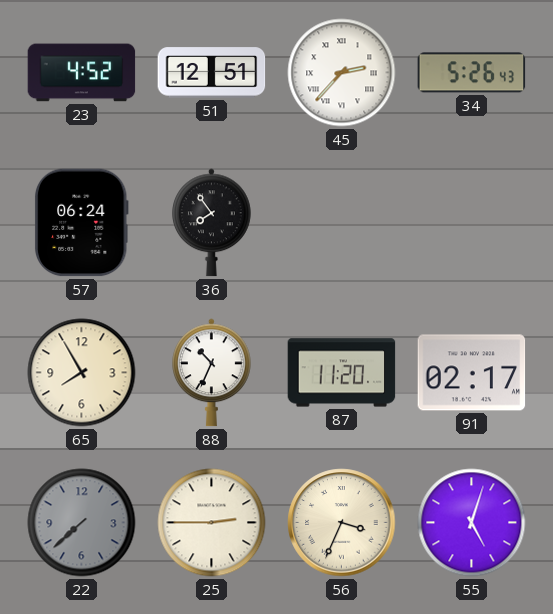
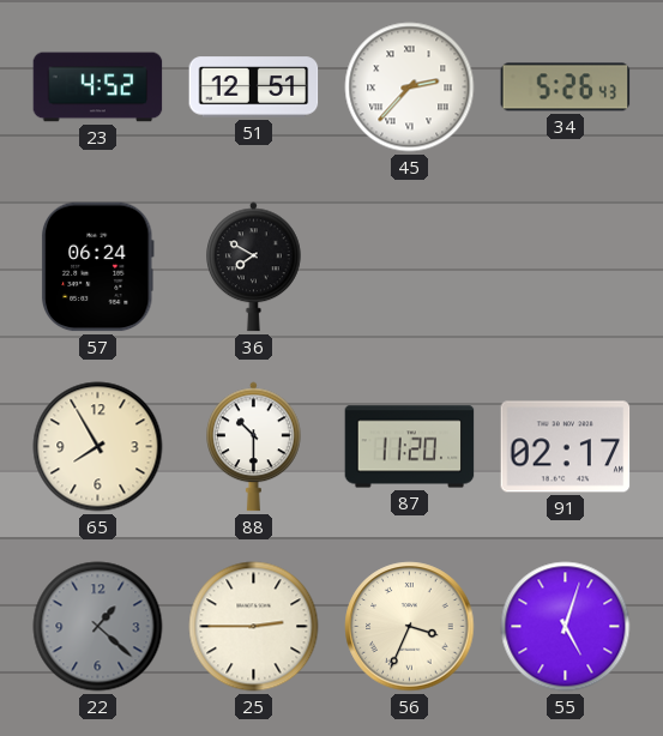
36: 7:54 -> 7:50 (254, 267)
88: 10:34 -> 10:30 (254, 447)
22: 7:38 -> 1:22 (98, 627)
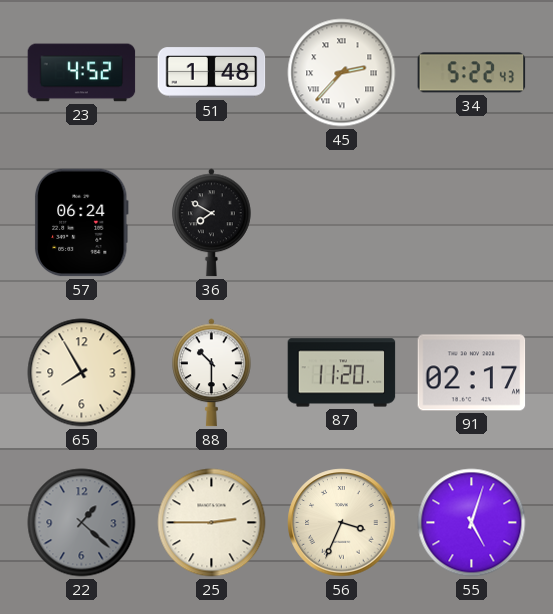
51: 12:51 -> 1:48 (212, 73)
34: 5:26 -> 5:22 (472, 73)
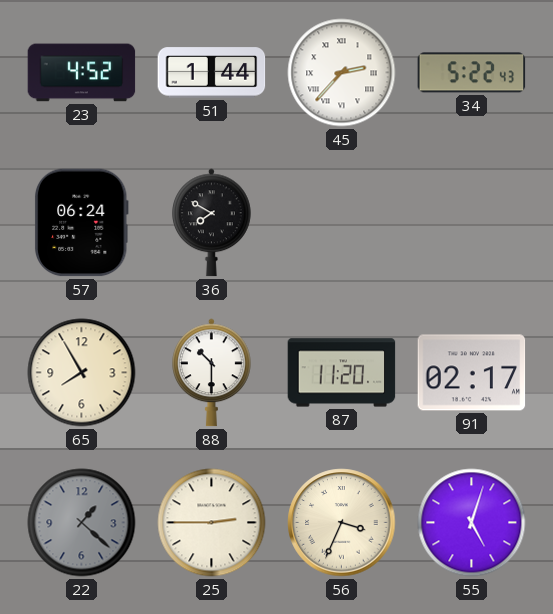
51: 1:48 -> 1:44 (212, 73)
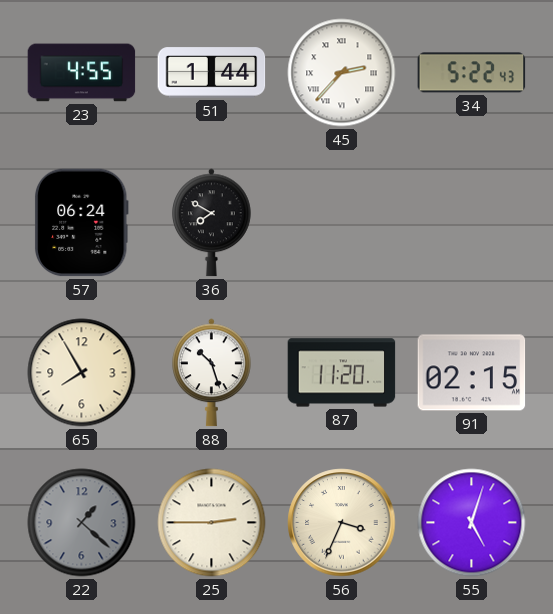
23: 4:52 -> 4:55 (82, 73)
88: 10:30 -> 10:27 (212, 373)
91: 02:17 -> 02:15 (472, 373)
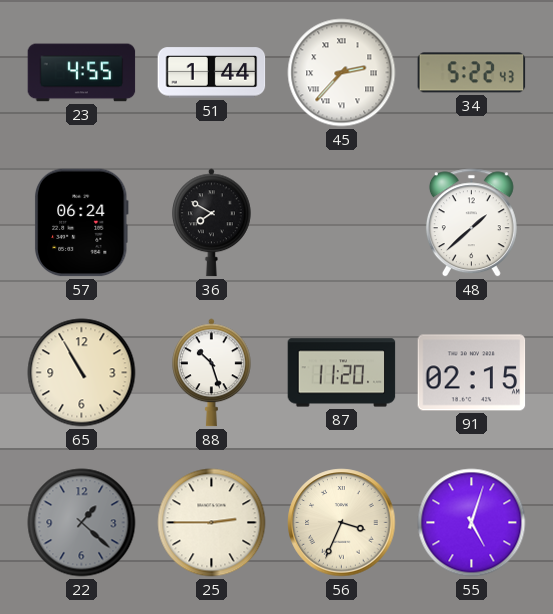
48: none -> 1:38 (471, 223)
65: 7:55 -> 10:55 (82, 373)
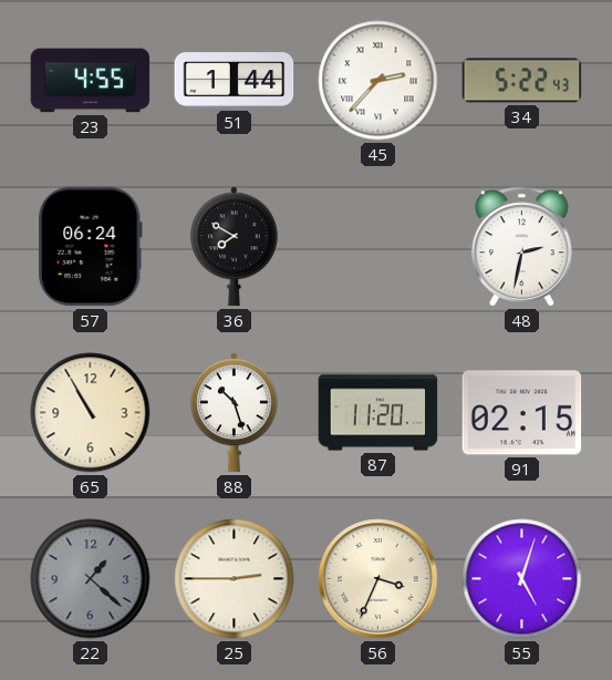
48: 1:38 -> 2:32 (521, 247)
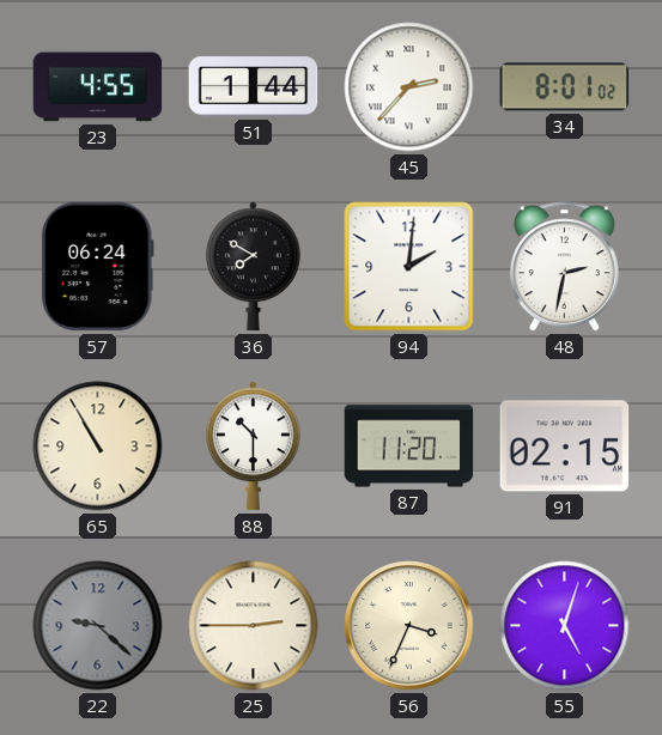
34: 5:22 -> 8:01 (565, 87)
94: none -> 2:01 (409, 267)
88: 10:27 -> 10:30 (254, 447)
22: 1:22 -> 9:22 (98, 626)
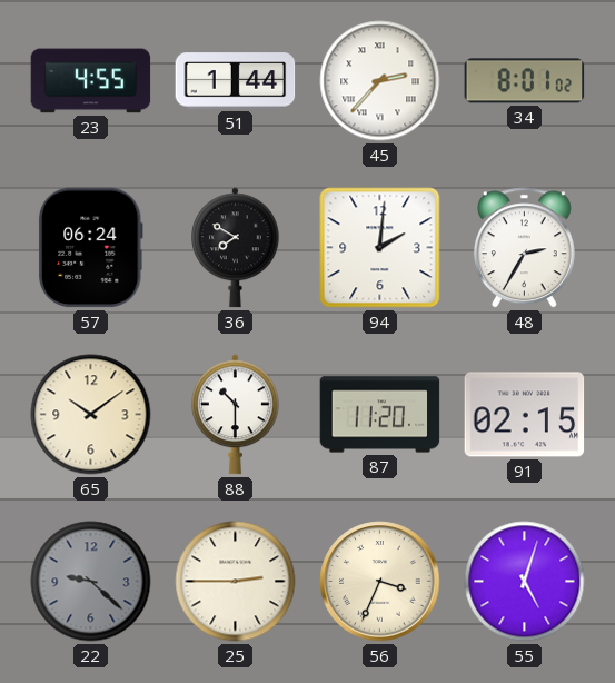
48: 2:32 -> 2:35 (524, 248)
65: 10:55 -> 10:09 (91, 415)
